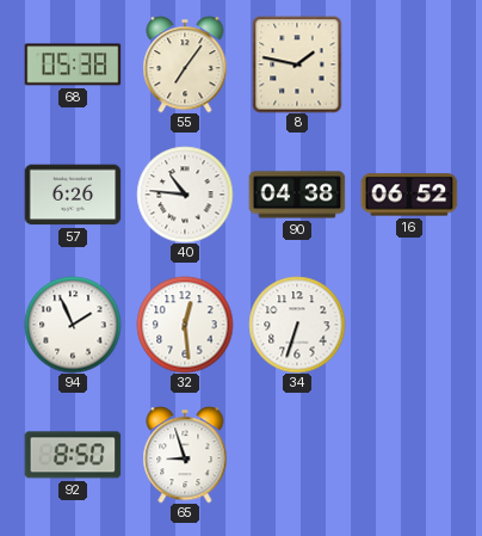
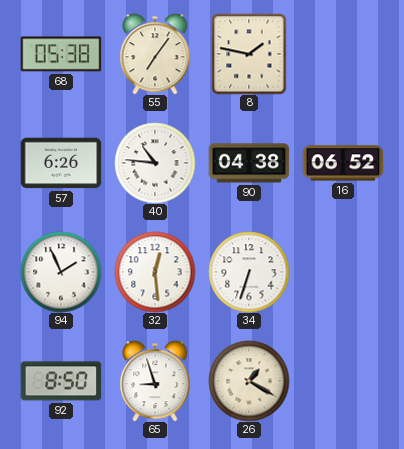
26: none -> 1:20 (249, 381)
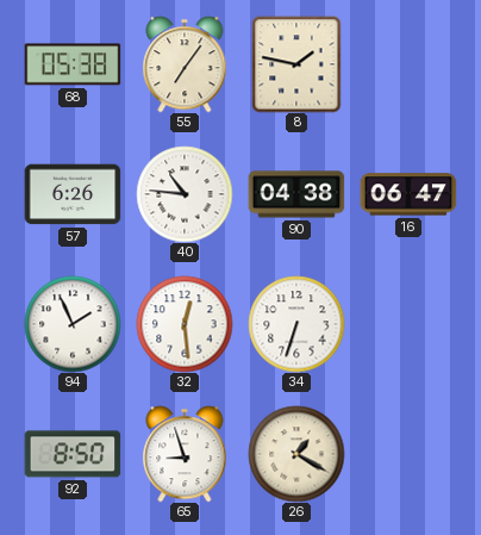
16: 06:52 -> 06:47 (408, 194)
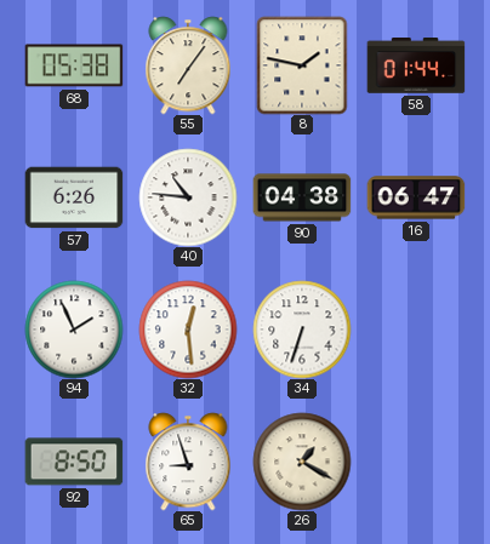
58: none -> 01:44 (416, 65)
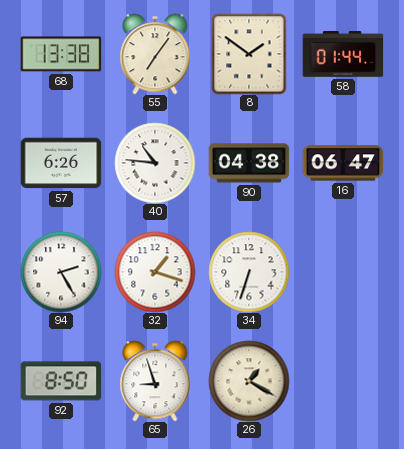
68: 05:38 -> 13:38 (61, 54)
8: 1:47 -> 1:51 (249, 54)
94: 1:56 -> 2:25 (61, 272)
32: 12:29 -> 1:18 (155, 272)
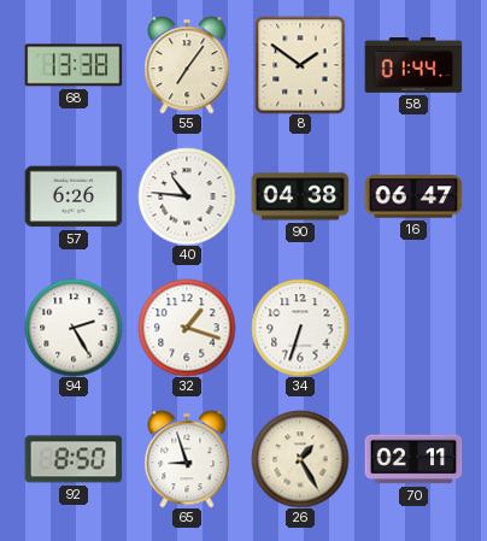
26: 1:20 -> 1:25 (300, 459)
70: none -> 02:11 (413, 459)
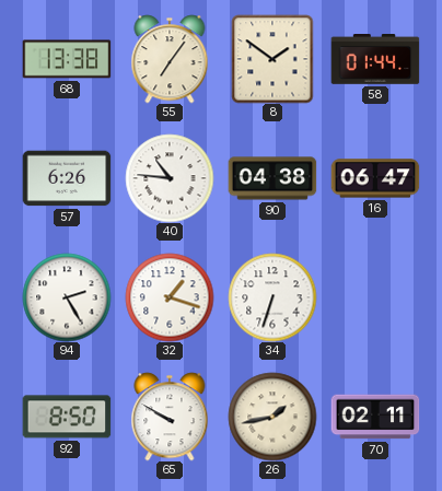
65: 8:57 -> 9:50 (170, 417)
26: 1:25 -> 1:43 (272, 417)
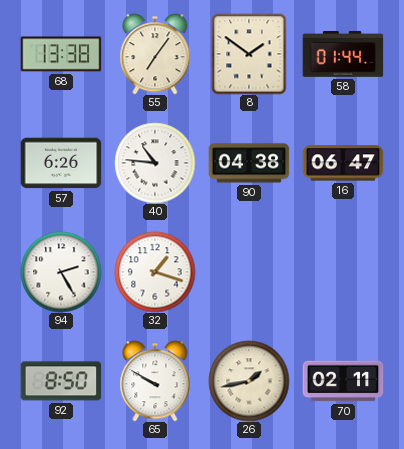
34: 6:33 -> none (272, 297)
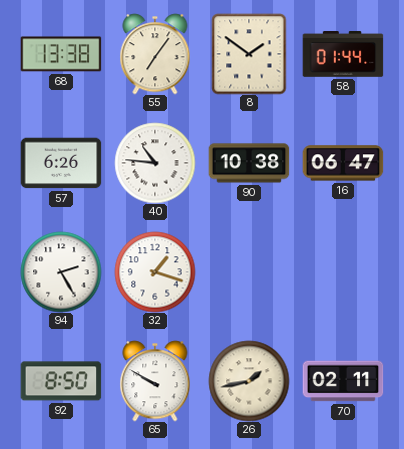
90: 04:38 -> 10:38 (249, 163)
